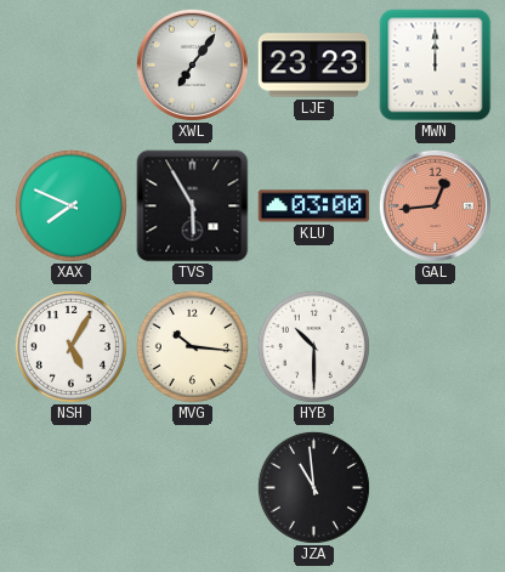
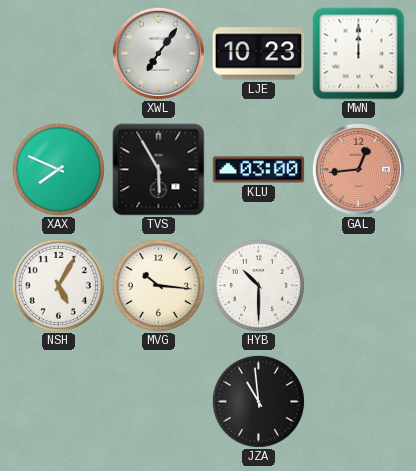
LJE: 23:23 -> 10:23 (259, 54)
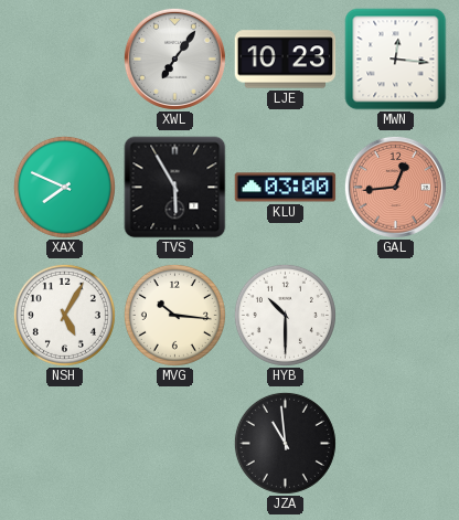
MWN: 12:00 -> 12:16 (396, 60)
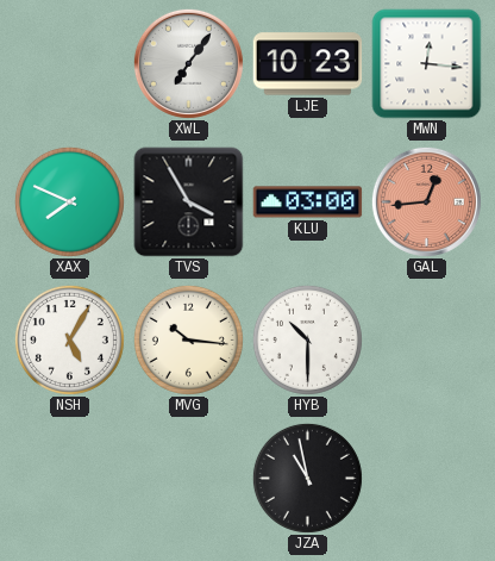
TVS: 5:55 -> 3:55 (189, 202)
JZA: 10:59 -> 10:58 (307, 478)
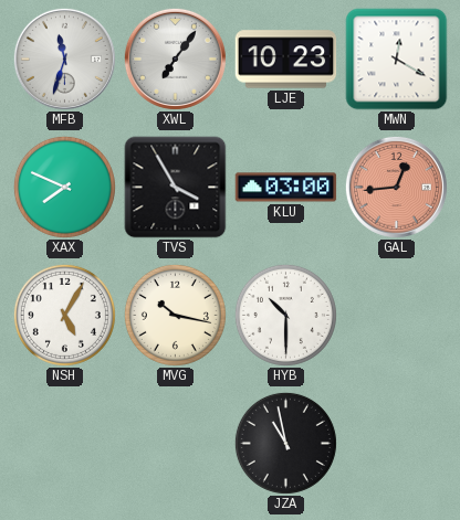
MFB: none -> 11:33 (64, 59)
MWN: 12:16 -> 12:20 (397, 60)
MVG: 10:16 -> 10:17 (175, 315)
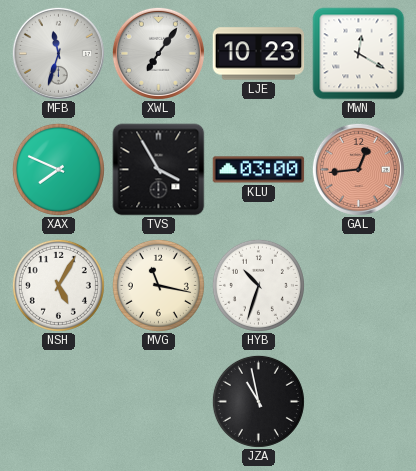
MVG: 10:17 -> 11:17 (158, 285)
HYB: 10:30 -> 10:33 (258, 285)
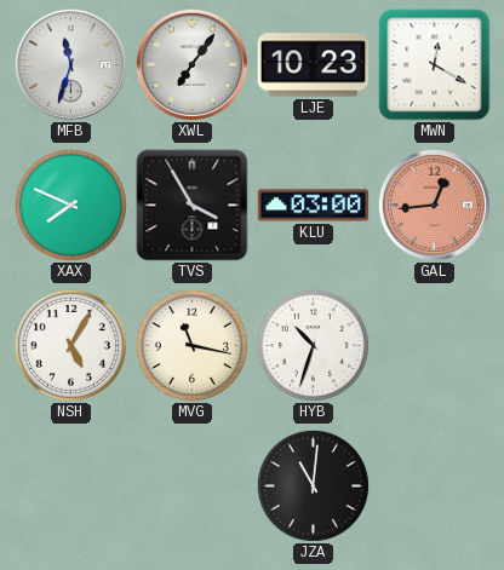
JZA: 10:58 -> 11:01 (313, 485)
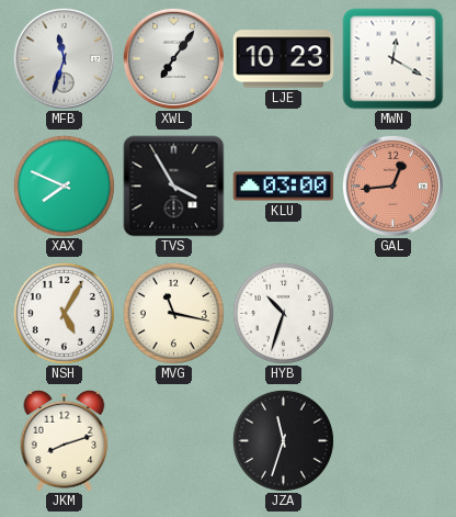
JKM: none -> 8:12 (65, 440)
JZA: 11:01 -> 11:33 (283, 440)
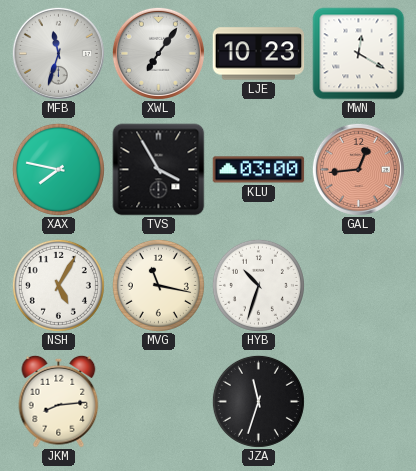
XAX: 7:49 -> 7:47 (58, 169)
JKM: 8:12 -> 8:14 (59, 401)
